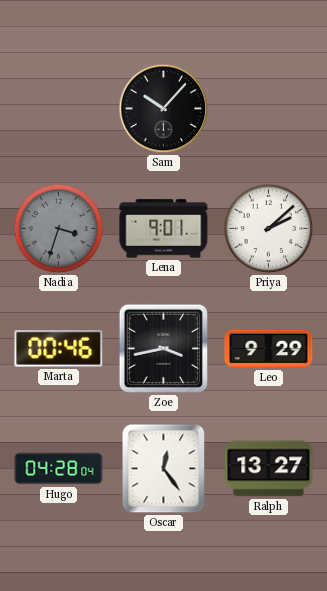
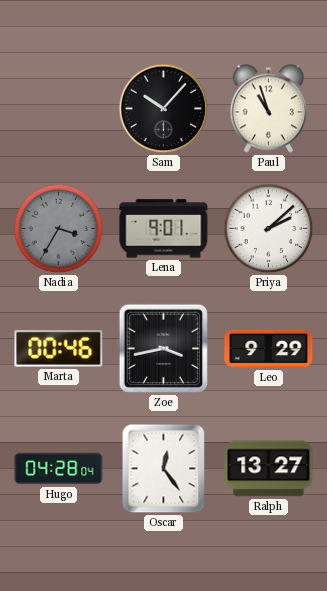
Paul: none -> 10:57 (268, 109)
Nadia: 3:33 -> 3:35 (59, 229)
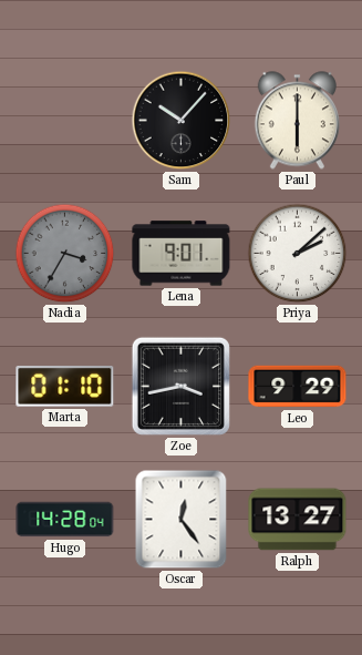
Paul: 10:57 -> 6:00 (297, 121)
Marta: 00:46 -> 01:10 (65, 387)
Hugo: 04:28 -> 14:28 (65, 520)
